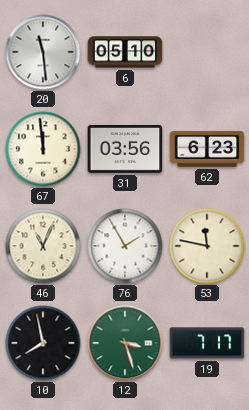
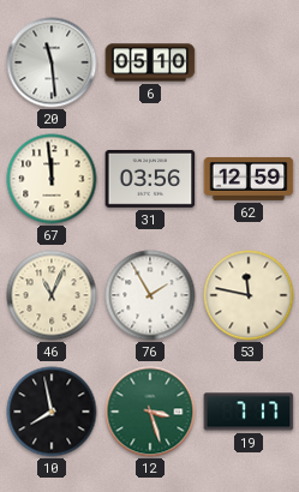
62: 6:23 -> 12:59 (249, 179)
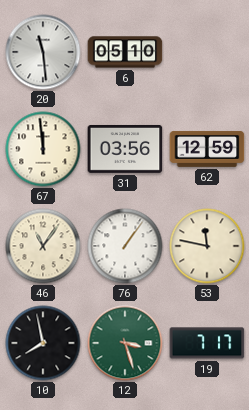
46: 11:04 -> 11:06 (43, 246)
76: 1:55 -> 1:06 (125, 246)
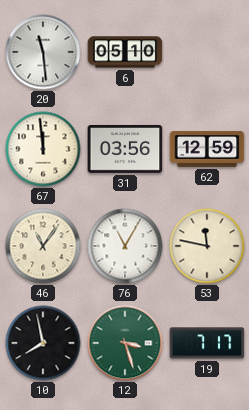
76: 1:06 -> 11:05 (125, 246)
